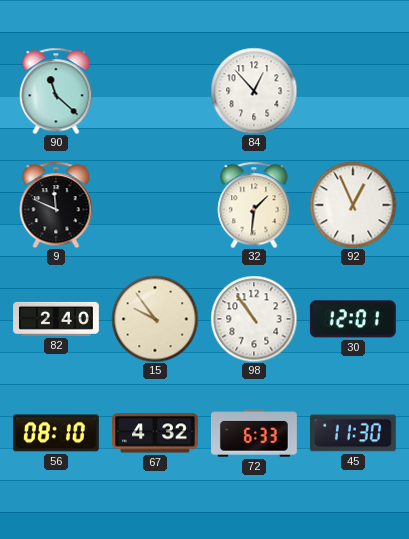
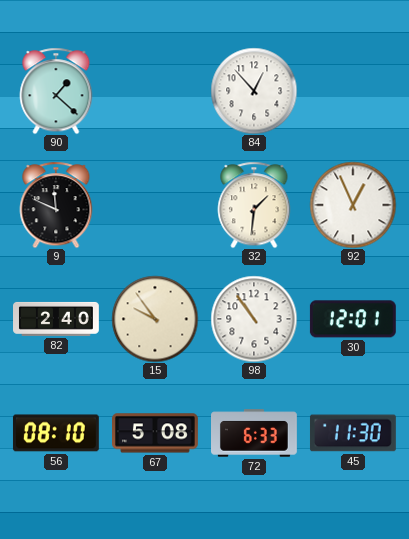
90: 11:22 -> 1:22 (56, 91)
67: 4:32 -> 5:08 (156, 433)
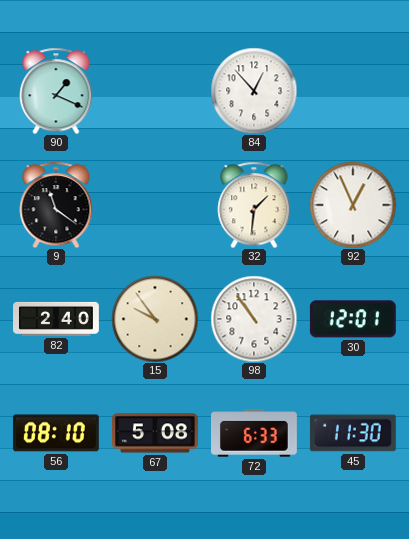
90: 1:22 -> 1:19 (56, 91)
9: 11:49 -> 11:21 (56, 205)
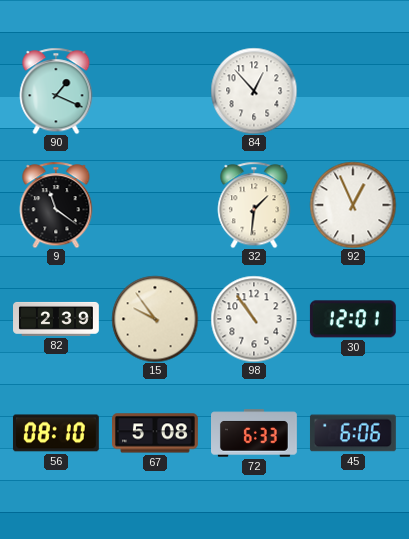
82: 2:40 -> 2:39 (57, 319)
45: 11:30 -> 6:06 (353, 433)
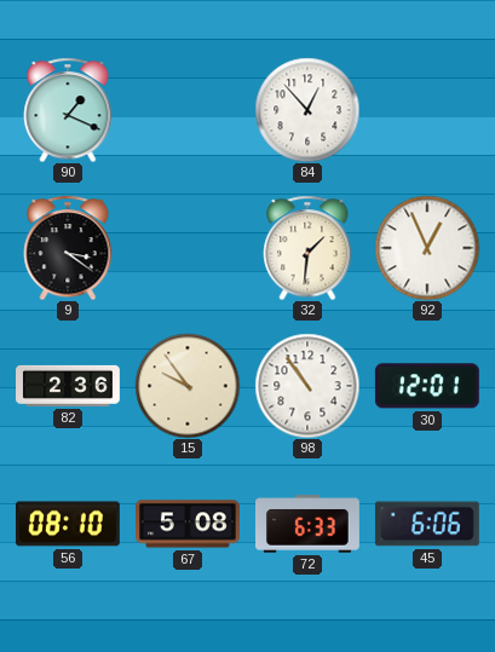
9: 11:21 -> 3:21 (68, 248)
82: 2:39 -> 2:36 (69, 386)
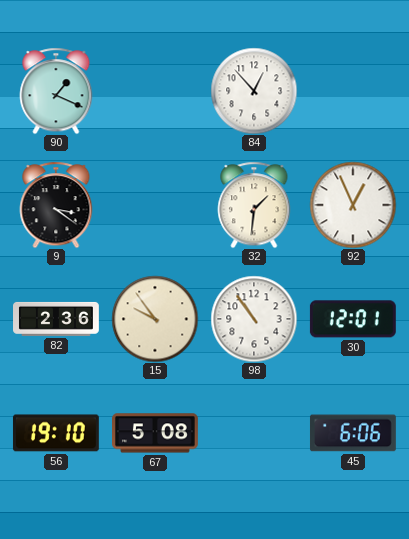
56: 08:10 -> 19:10 (56, 433)
72: 6:33 -> none (309, 524)
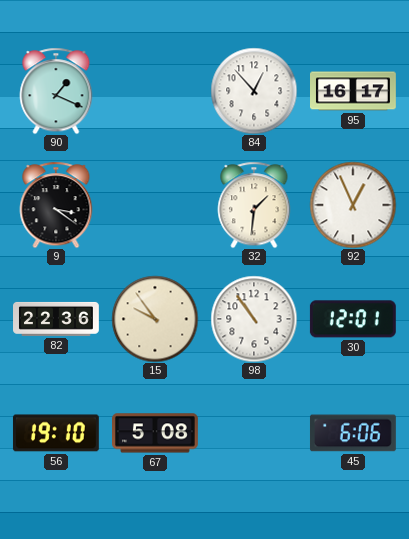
95: none -> 16:17 (354, 91)
82: 2:36 -> 22:36 (57, 319)
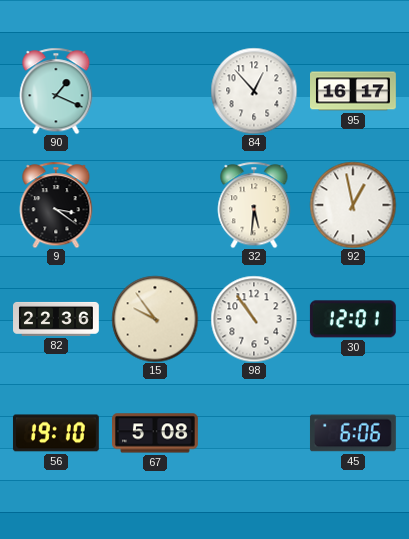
32: 1:31 -> 5:31 (254, 205)
92: 12:56 -> 12:58 (353, 205)
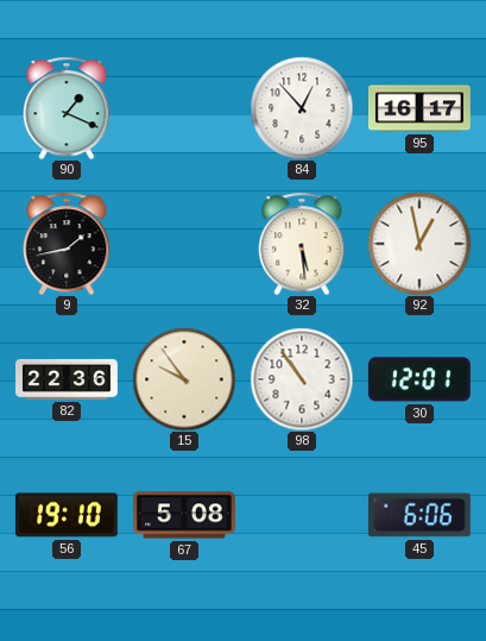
9: 3:21 -> 1:43 (67, 244)
32: 5:31 -> 5:29 (302, 244)
